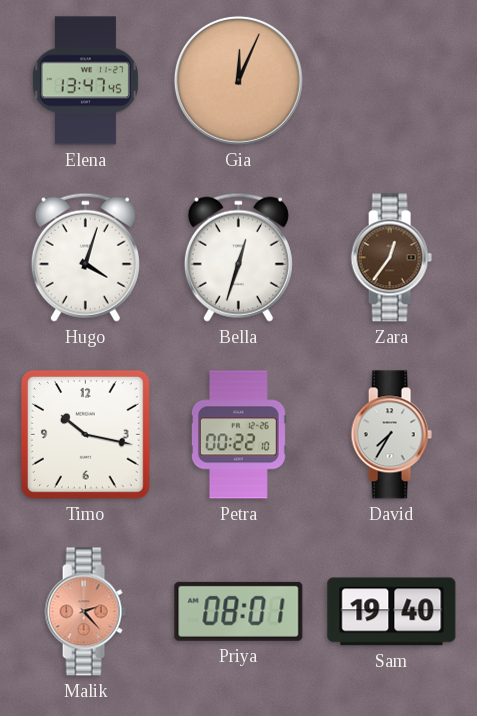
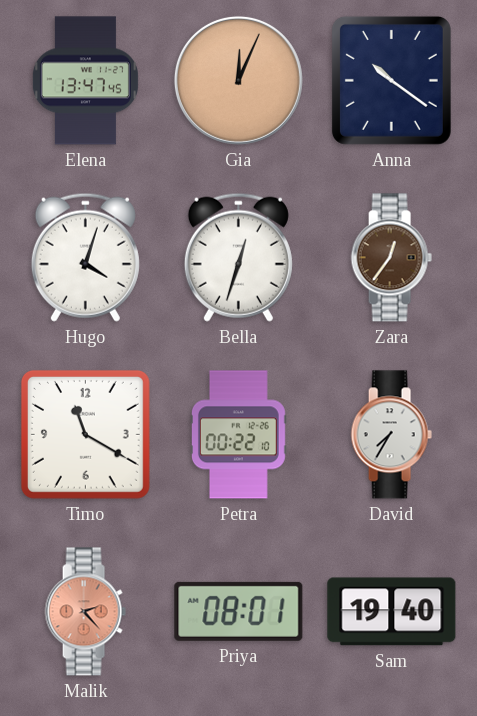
Anna: none -> 10:21 (391, 80)
Timo: 10:17 -> 11:20 (85, 434)
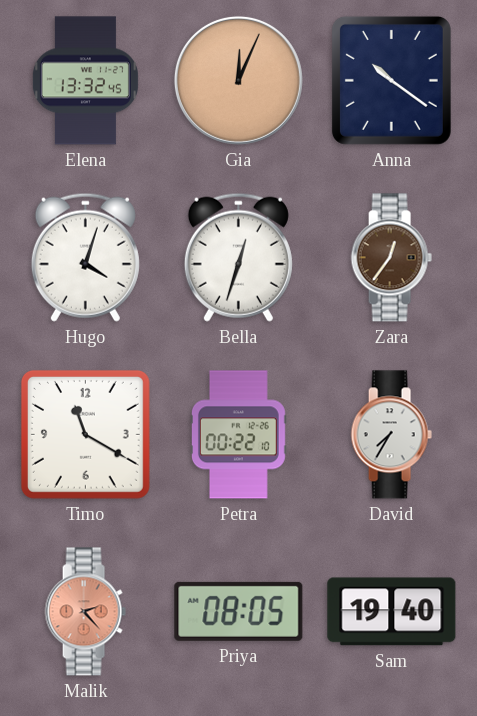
Elena: 13:47 -> 13:32 (85, 81)
Priya: 08:01 -> 08:05 (239, 611)
